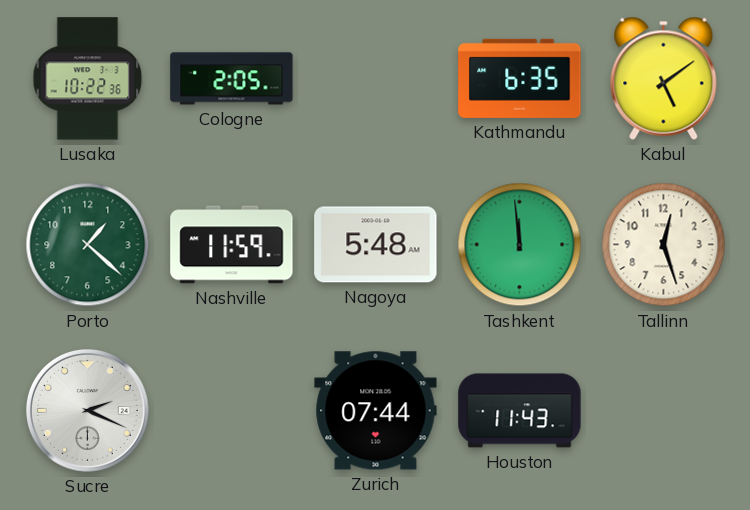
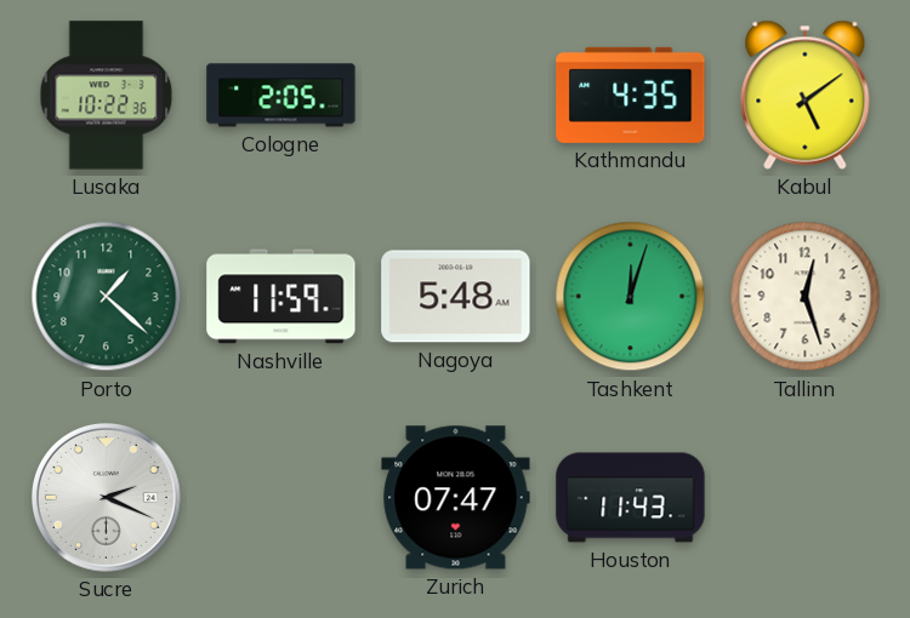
Kathmandu: 6:35 -> 4:35 (631, 95)
Tashkent: 11:59 -> 12:03 (631, 297)
Zurich: 07:44 -> 07:47 (456, 498)
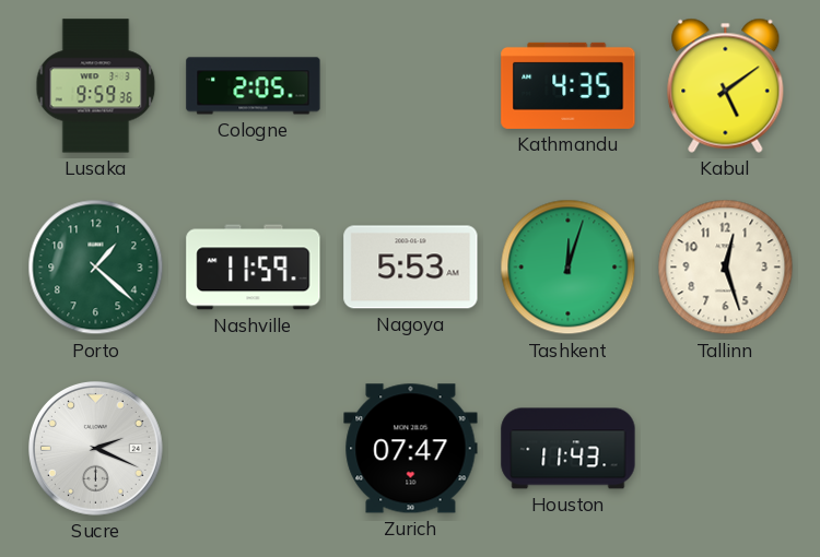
Lusaka: 10:22 -> 9:59 (96, 86)
Nagoya: 5:48 -> 5:53 (411, 268)
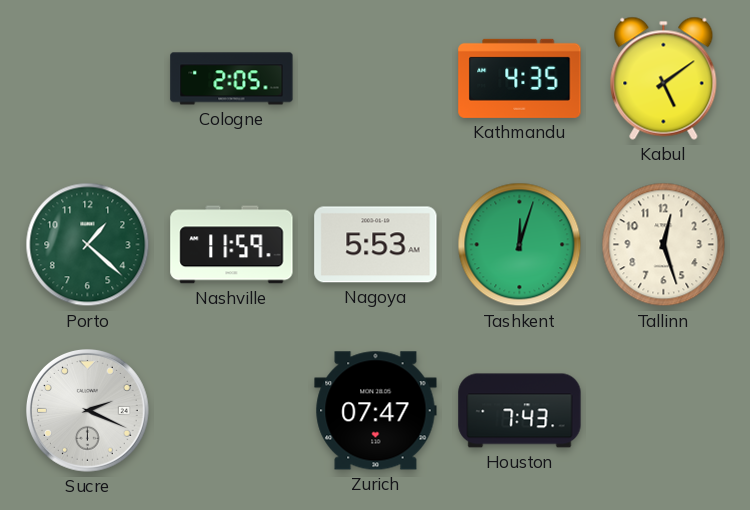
Lusaka: 9:59 -> none (96, 86)
Houston: 11:43 -> 7:43 (520, 411)
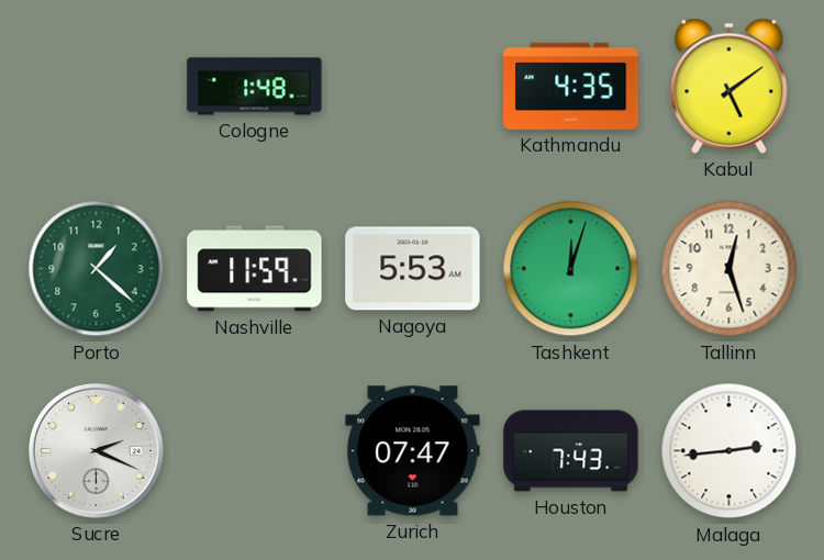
Cologne: 2:05 -> 1:48 (255, 87)
Malaga: none -> 2:44 (730, 451)
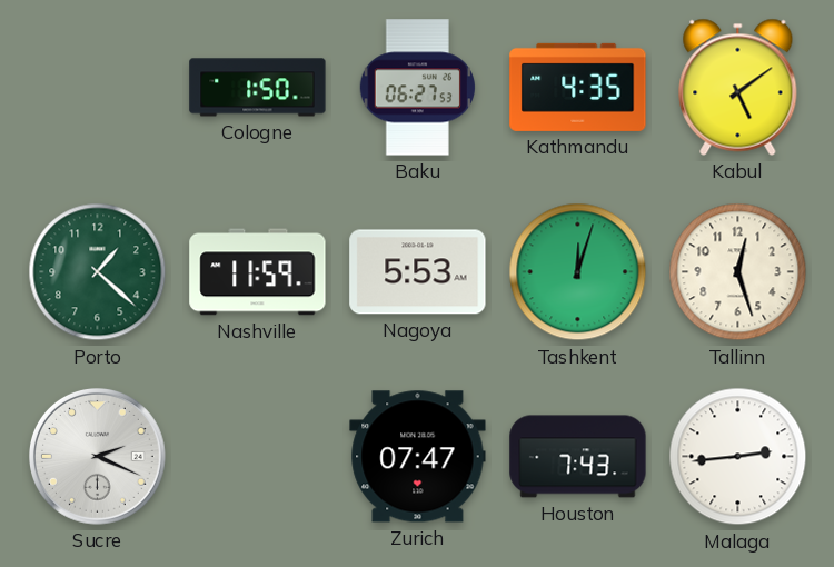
Cologne: 1:48 -> 1:50 (258, 88)
Baku: none -> 06:27 (417, 88)
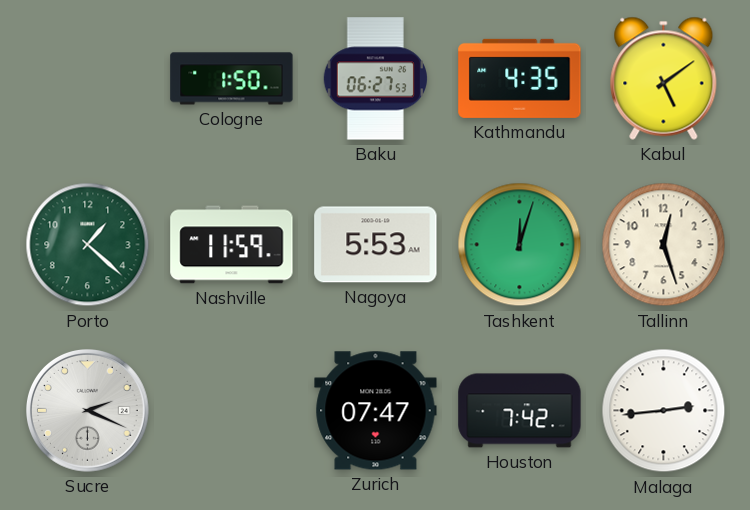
Houston: 7:43 -> 7:42 (520, 411)
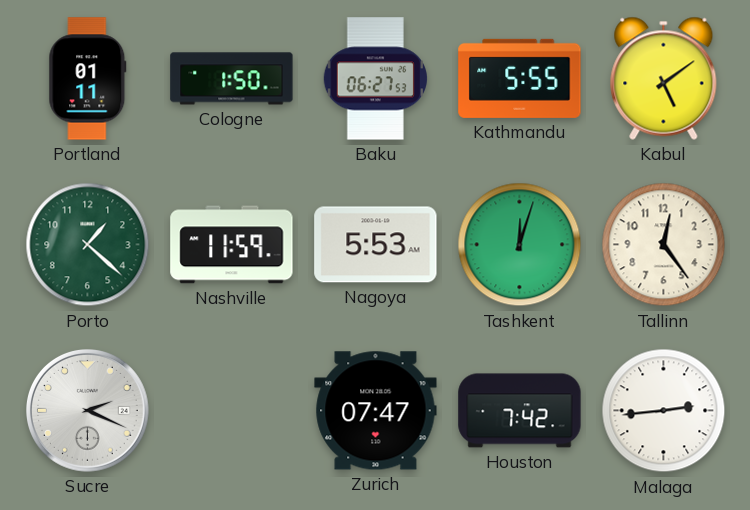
Portland: none -> 01:11 (88, 79)
Kathmandu: 4:35 -> 5:55 (520, 78)
Tallinn: 12:27 -> 12:24 (664, 245)
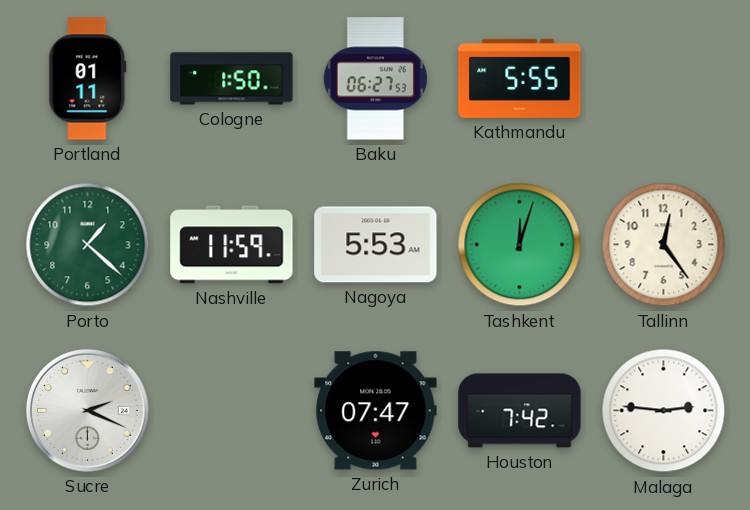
Kabul: 5:09 -> none (664, 78)
Malaga: 2:44 -> 2:46 (664, 411)
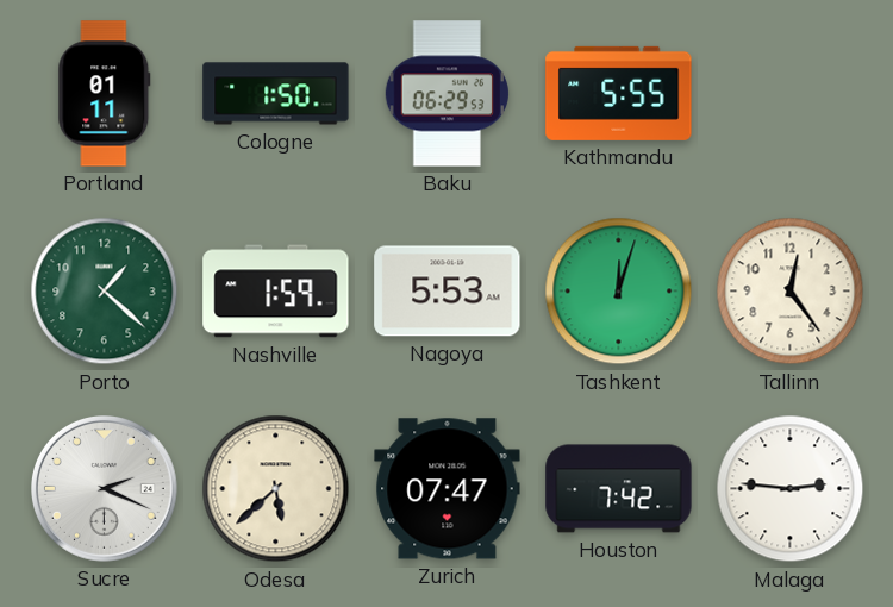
Baku: 06:27 -> 06:29 (447, 94)
Nashville: 11:59 -> 1:59 (276, 292)
Odesa: none -> 5:38 (276, 489)
